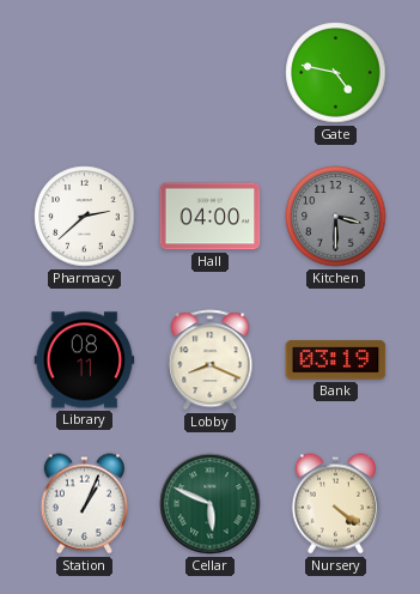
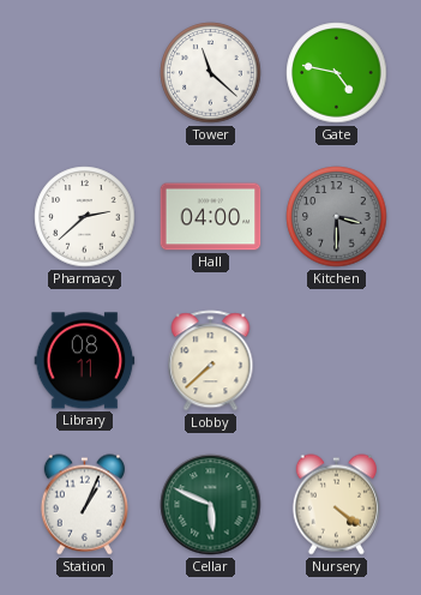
Tower: none -> 11:22 (211, 73)
Lobby: 8:19 -> 7:38 (211, 361)
Bank: 03:19 -> none (336, 360)
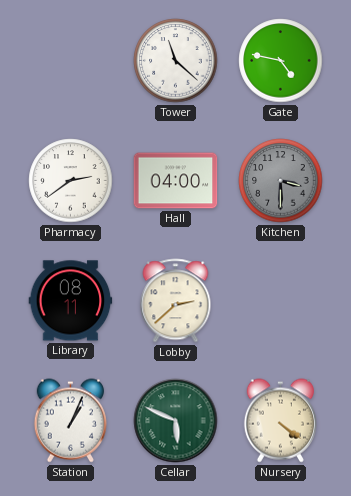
Pharmacy: 2:38 -> 2:39 (71, 181)
Lobby: 7:38 -> 2:38 (176, 301)
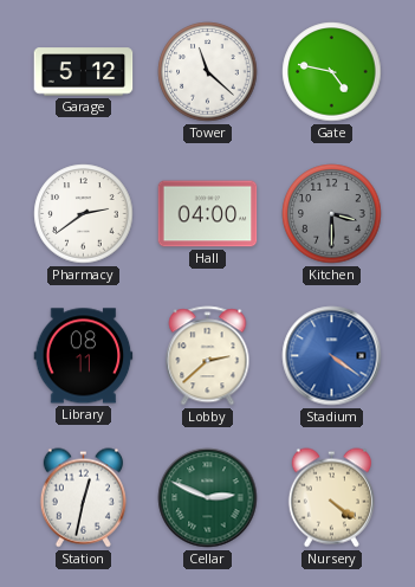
Garage: none -> 5:12 (84, 72)
Stadium: none -> 4:21 (332, 356)
Station: 1:04 -> 12:32 (83, 498)
Cellar: 5:49 -> 2:49 (208, 498)
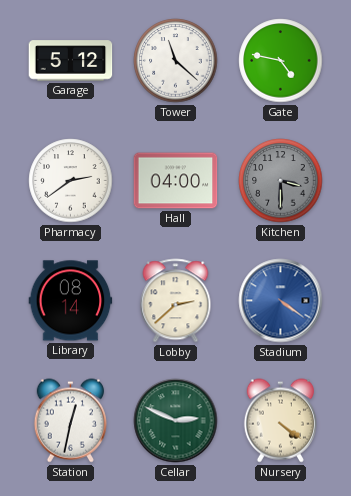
Library: 08:11 -> 08:14 (71, 301)
